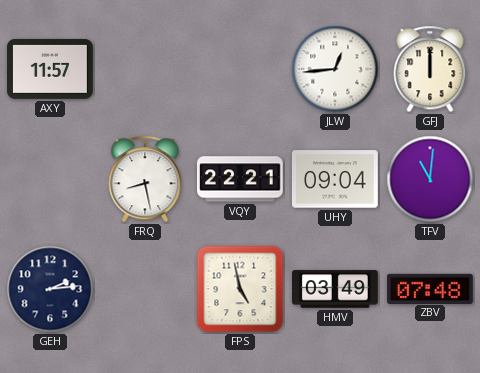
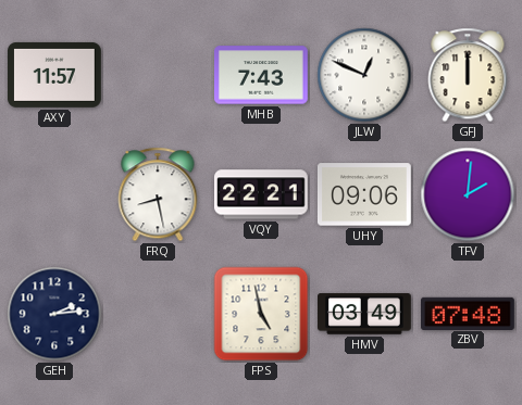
MHB: none -> 7:43 (262, 75)
JLW: 12:44 -> 12:49 (364, 75)
UHY: 09:04 -> 09:06 (364, 194)
TFV: 11:01 -> 2:01 (468, 194)
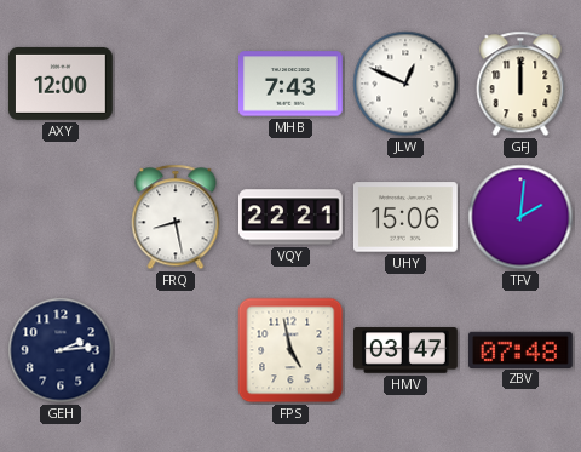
AXY: 11:57 -> 12:00 (62, 84)
UHY: 09:06 -> 15:06 (405, 217)
HMV: 03:49 -> 03:47 (407, 350)
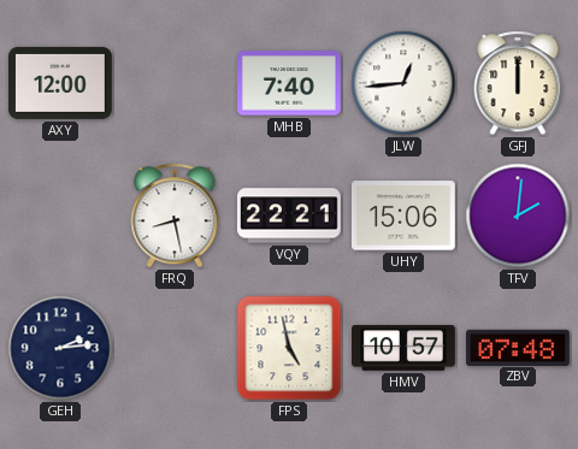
MHB: 7:43 -> 7:40 (290, 83)
JLW: 12:49 -> 12:44 (403, 83)
HMV: 03:47 -> 10:57 (405, 348)
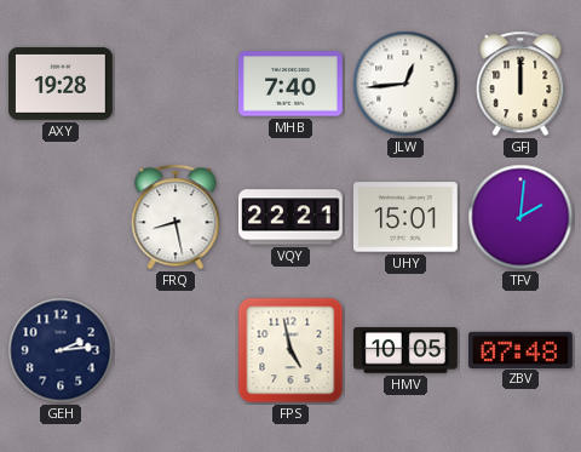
AXY: 12:00 -> 19:28 (62, 84)
UHY: 15:06 -> 15:01 (405, 217)
HMV: 10:57 -> 10:05 (407, 350)
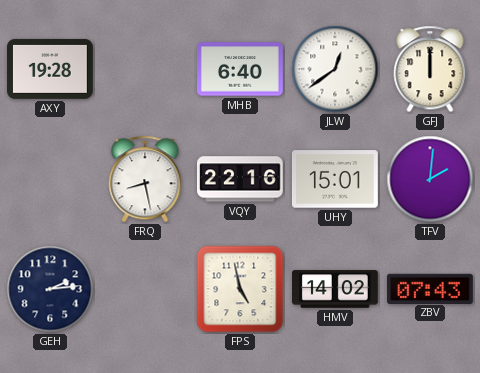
MHB: 7:40 -> 6:40 (241, 69)
JLW: 12:44 -> 12:39 (335, 69)
VQY: 22:21 -> 22:16 (241, 179)
HMV: 10:05 -> 14:02 (336, 289)
ZBV: 07:48 -> 07:43 (431, 288)
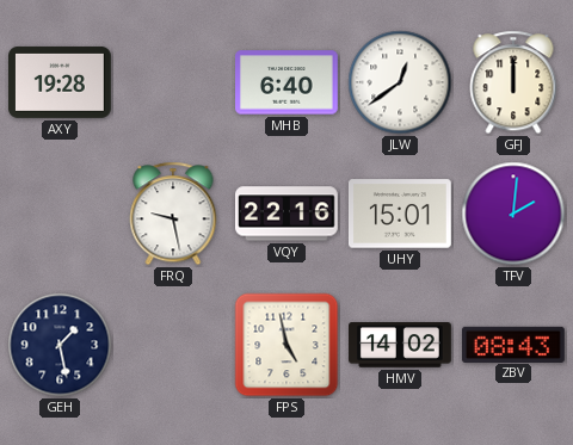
FRQ: 8:28 -> 9:28 (173, 214)
GEH: 2:14 -> 1:28 (60, 345)
ZBV: 07:43 -> 08:43 (515, 344)
